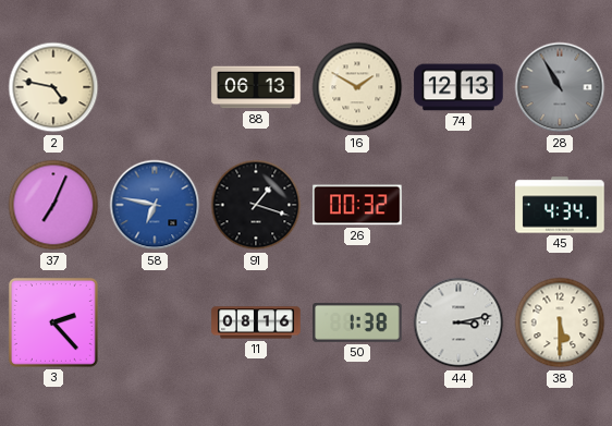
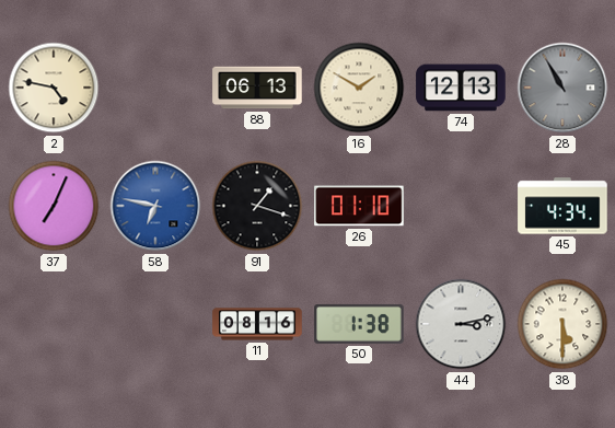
26: 00:32 -> 01:10 (359, 206)
3: 2:23 -> none (53, 322)
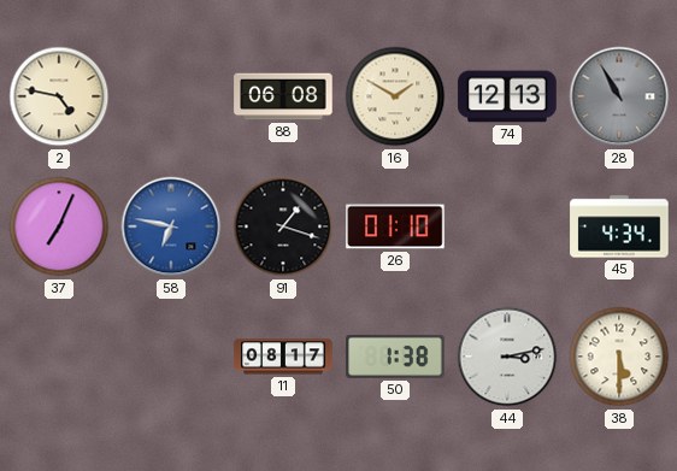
88: 06:13 -> 06:08 (283, 96)
11: 08:16 -> 08:17 (283, 357)
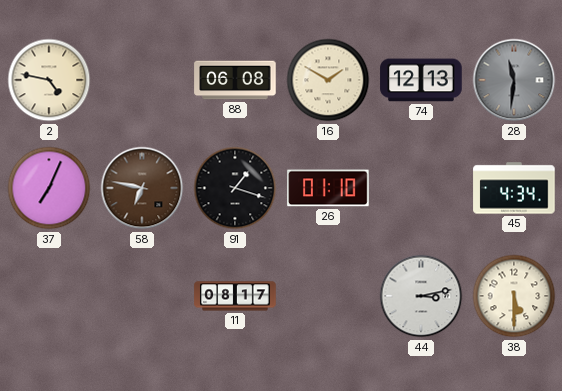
28: 10:55 -> 11:31 (514, 80)
58 dial: blue -> brown (142, 188)
50: 1:38 -> none (395, 357)
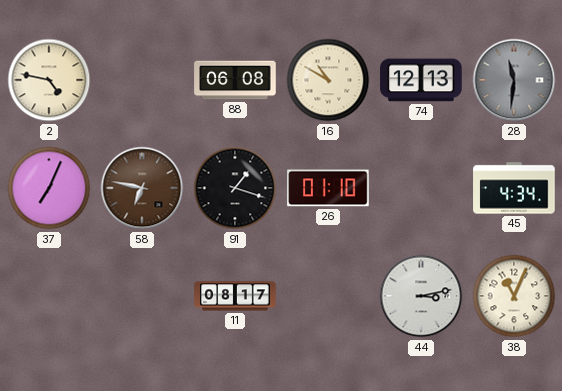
16: 1:50 -> 10:50 (328, 80)
38: 5:30 -> 11:04 (514, 296)
